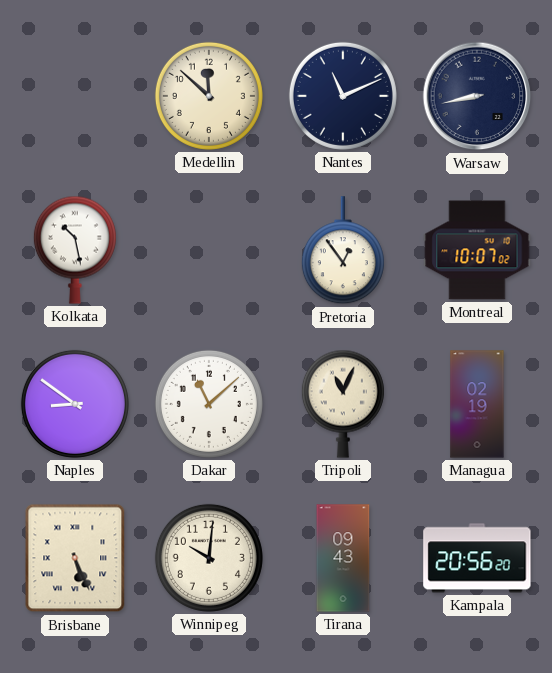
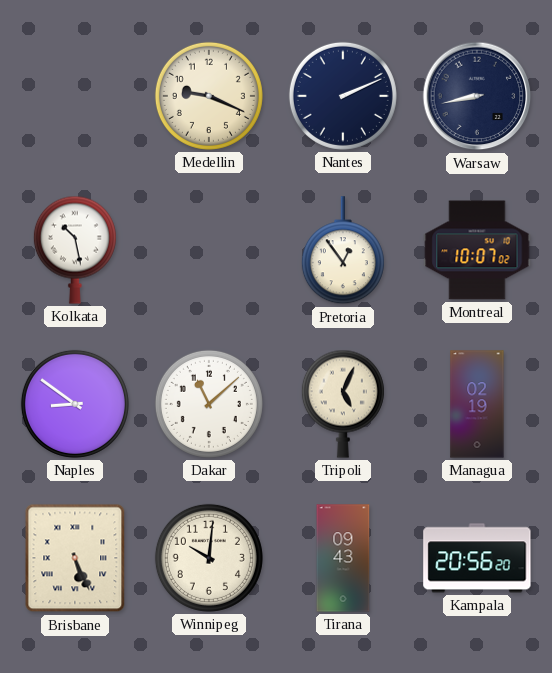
Medellin: 11:52 -> 9:19 (209, 96)
Nantes: 11:11 -> 2:11 (343, 96)
Tripoli: 11:04 -> 5:04 (343, 404)
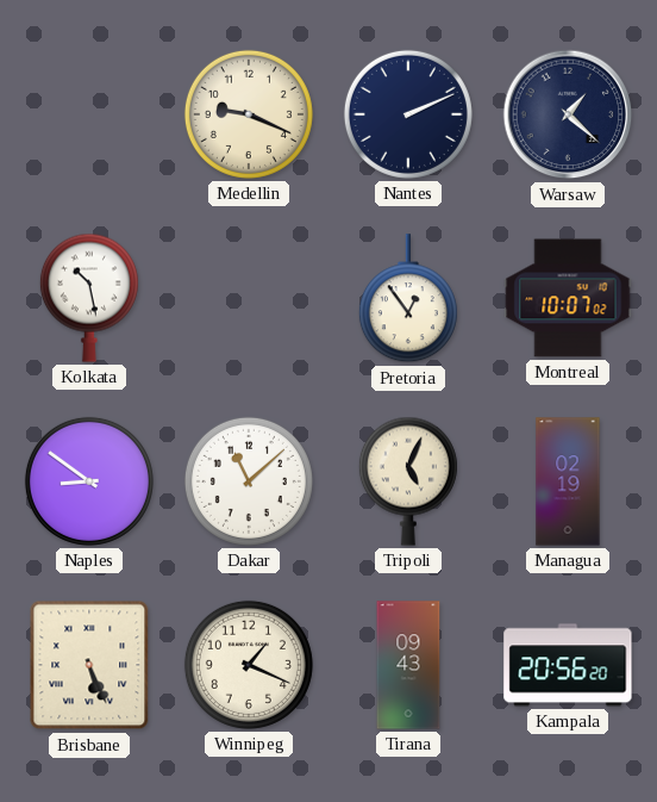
Warsaw: 8:43 -> 1:22 (568, 114)
Winnipeg: 10:01 -> 1:19 (249, 665)
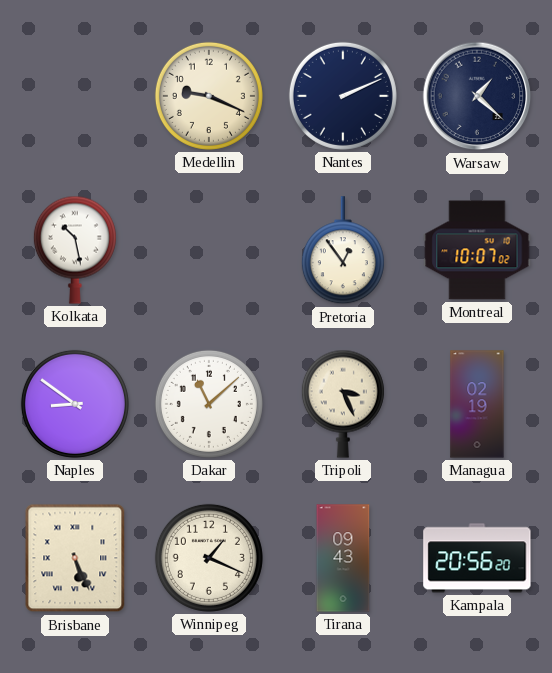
Tripoli: 5:04 -> 3:26 (343, 404)
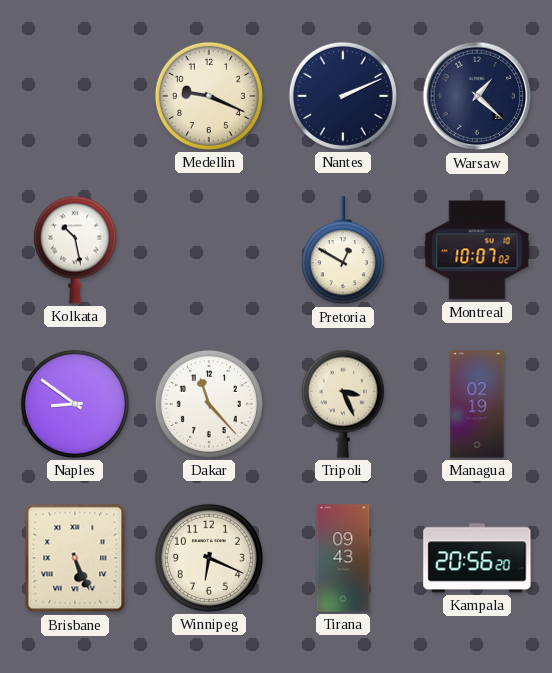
Pretoria: 12:54 -> 12:50 (343, 251)
Dakar: 11:08 -> 11:23 (209, 404)
Winnipeg: 1:19 -> 6:19 (209, 558)
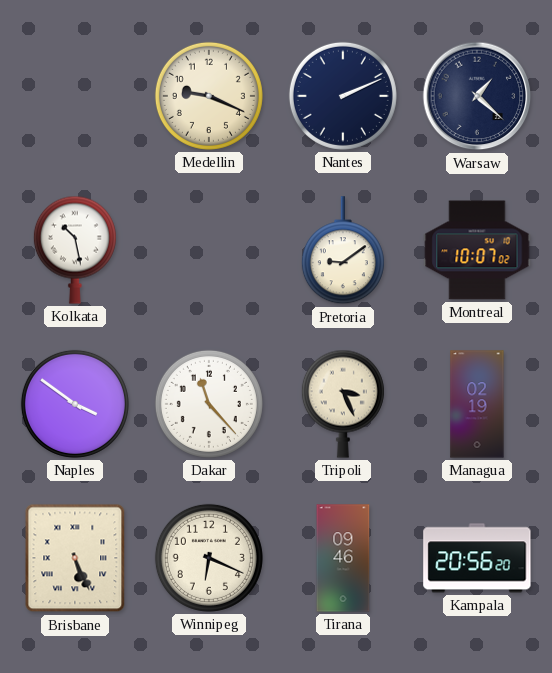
Pretoria: 12:50 -> 9:09 (343, 251)
Naples: 8:51 -> 3:51 (75, 404)
Tirana: 09:43 -> 09:46 (343, 558)
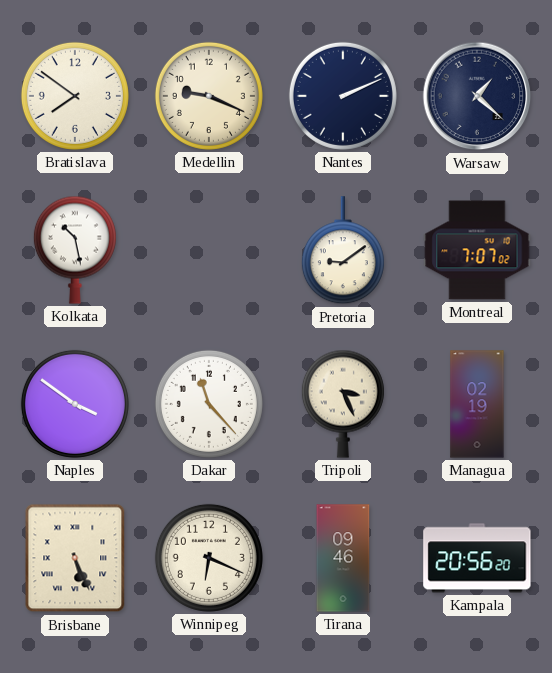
Bratislava: none -> 7:51 (75, 96)
Montreal: 10:07 -> 7:07 (477, 250)
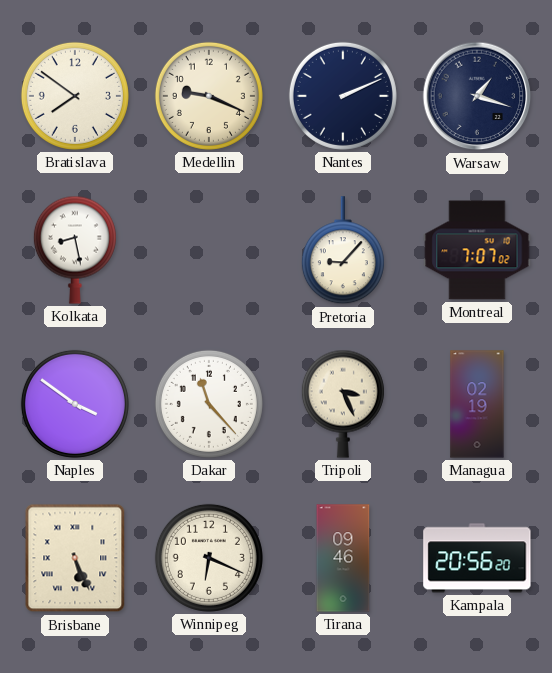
Warsaw: 1:22 -> 1:18 (477, 96)
Kolkata: 10:28 -> 8:28 (75, 250)
Pretoria: 9:09 -> 9:07 (343, 251)
